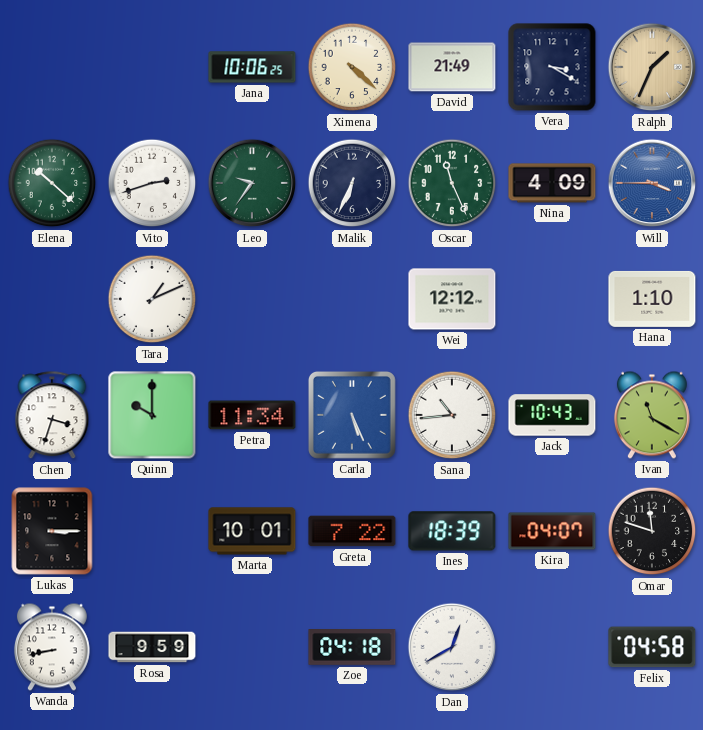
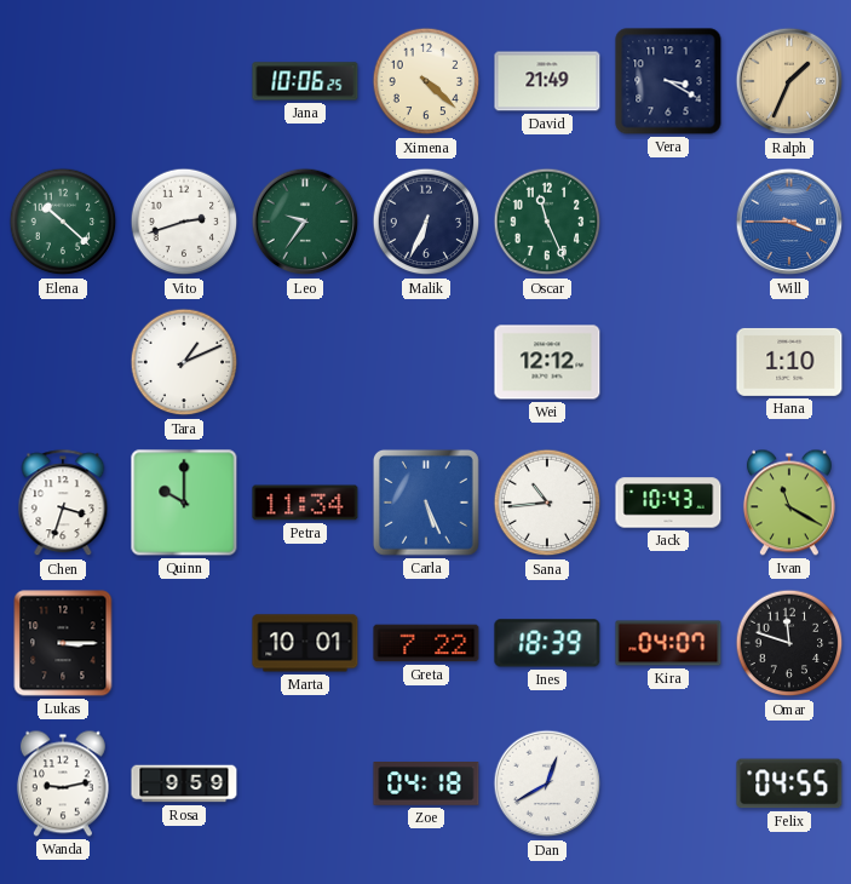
Nina: 4:09 -> none (552, 183)
Wanda: 8:43 -> 9:13 (63, 783)
Felix: 04:58 -> 04:55 (789, 783)
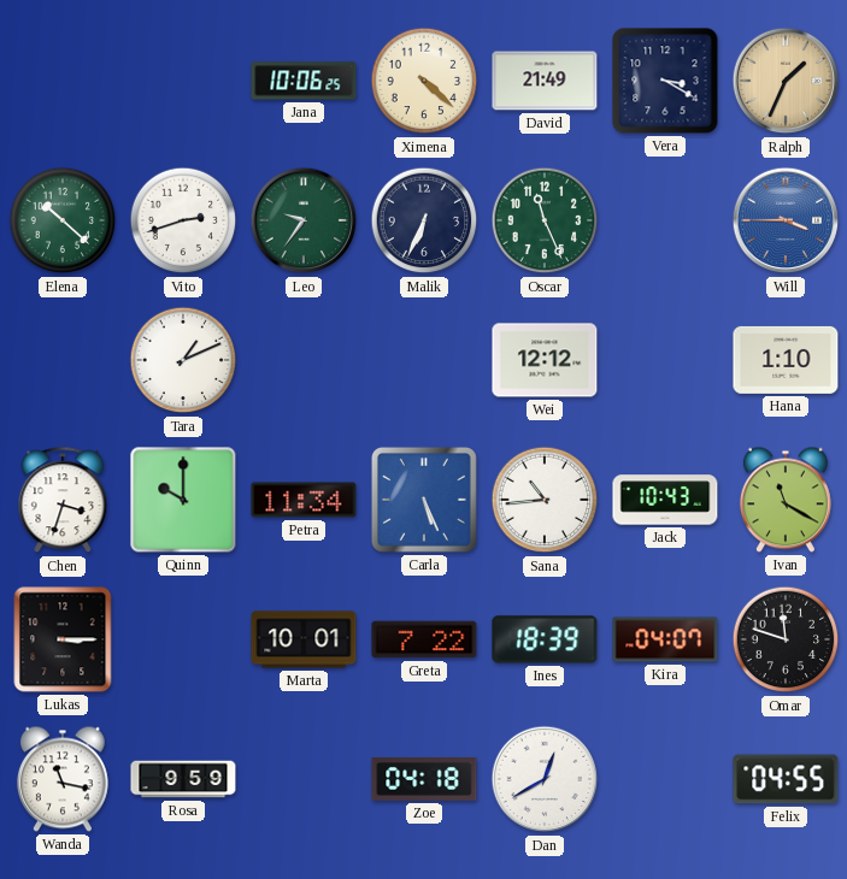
Wanda: 9:13 -> 11:17 (63, 779)
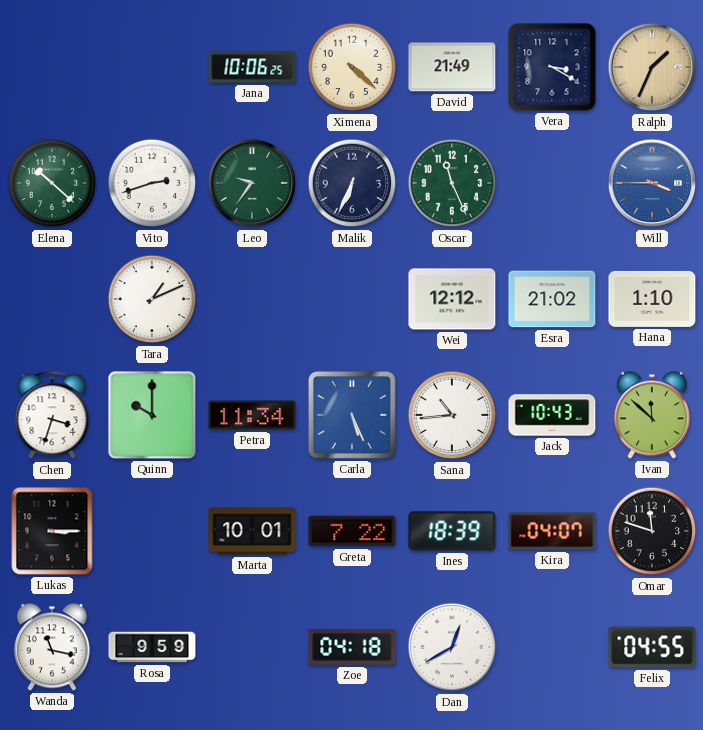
Esra: none -> 21:02 (552, 299)
Ivan: 11:20 -> 11:52 (652, 415)
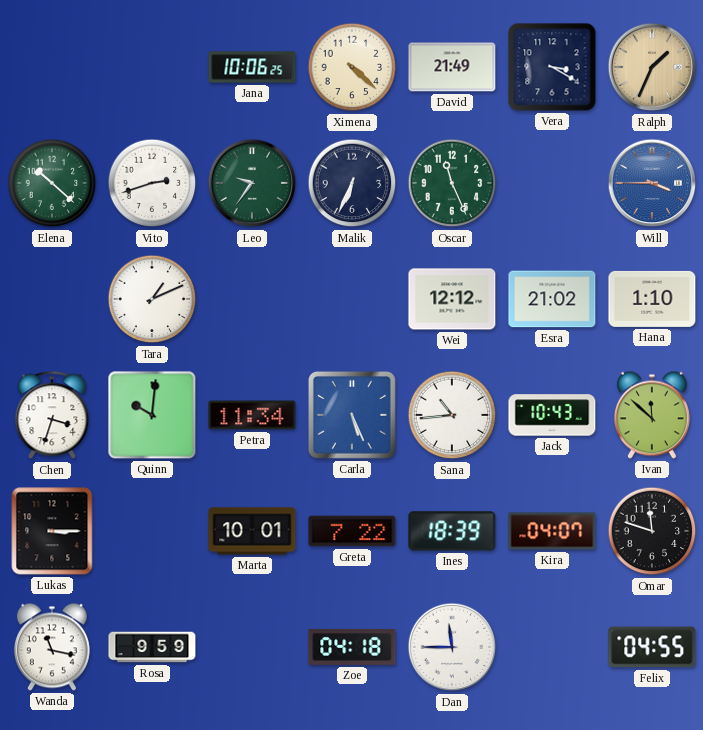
Quinn: 10:00 -> 10:01 (152, 415)
Dan: 12:40 -> 11:45 (452, 647)
